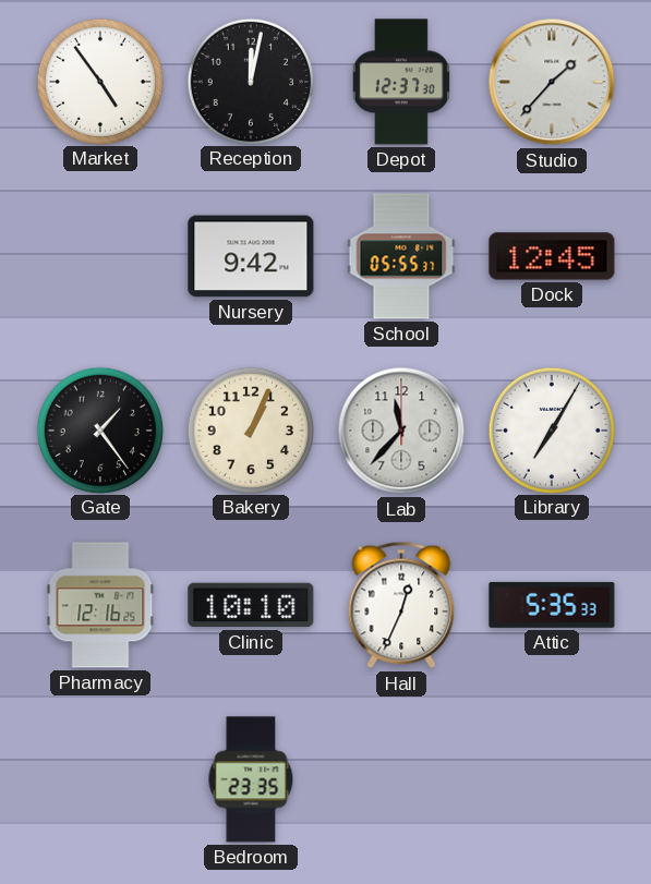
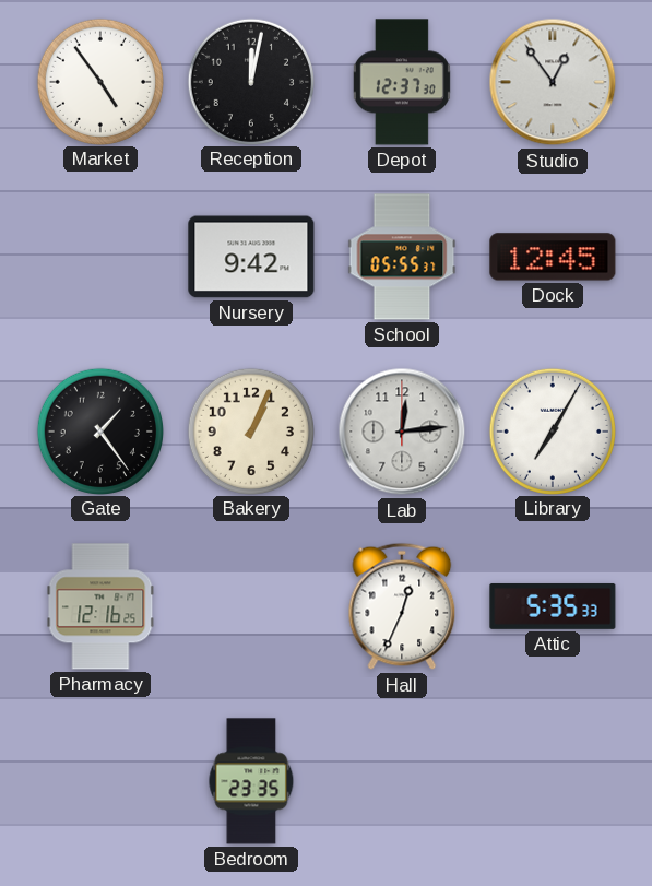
Studio: 1:37 -> 12:54 (553, 82)
Lab: 11:37 -> 12:14 (402, 432)
Clinic: 10:10 -> none (251, 605)
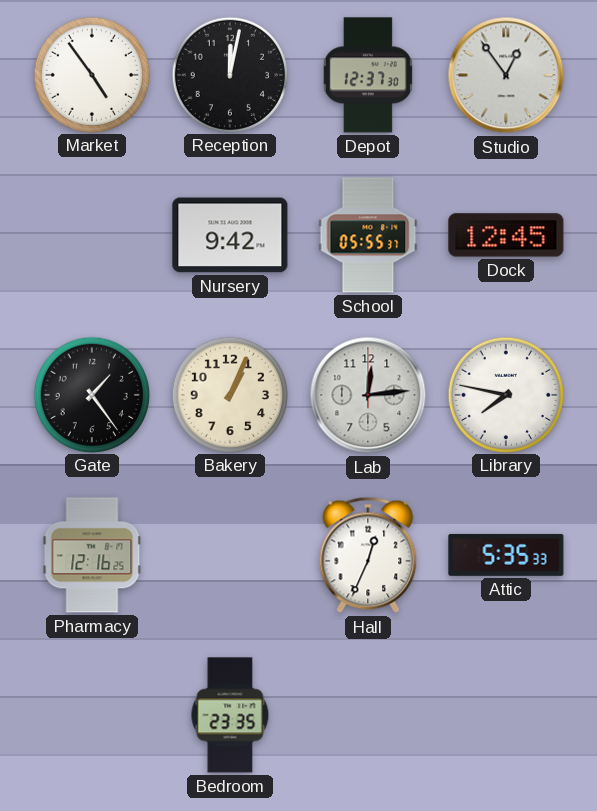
Library: 7:05 -> 7:47 (505, 394)
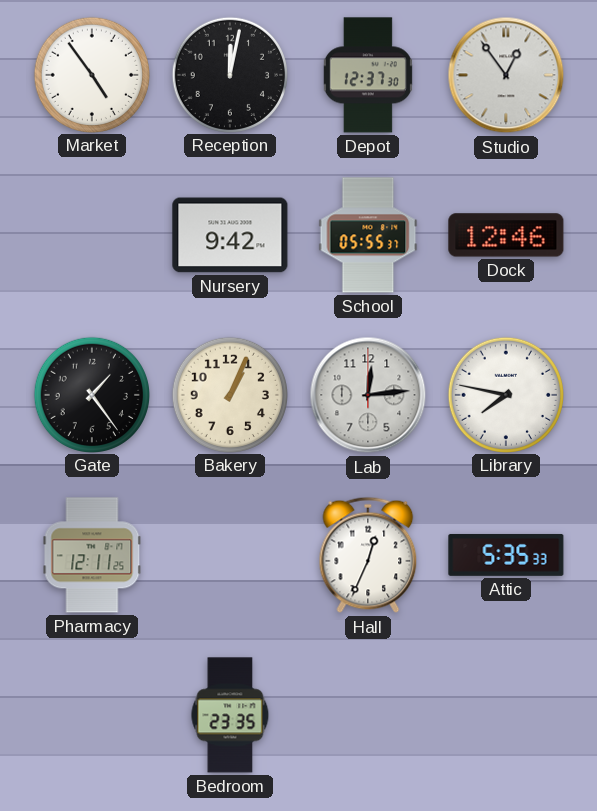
Dock: 12:45 -> 12:46 (506, 235)
Pharmacy: 12:16 -> 12:11 (92, 555)
